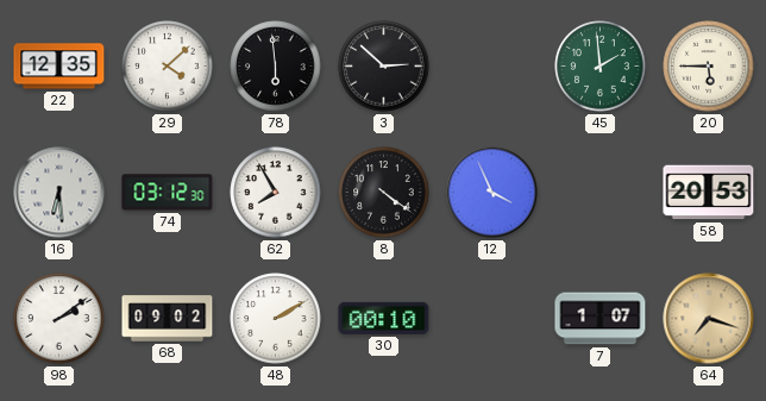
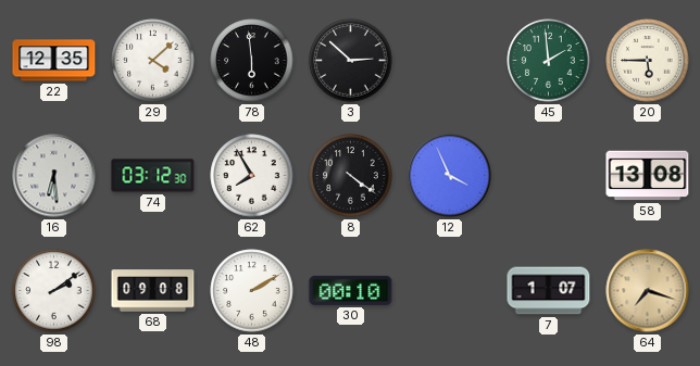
58: 20:53 -> 13:08 (648, 176)
68: 09:02 -> 09:08 (153, 291)
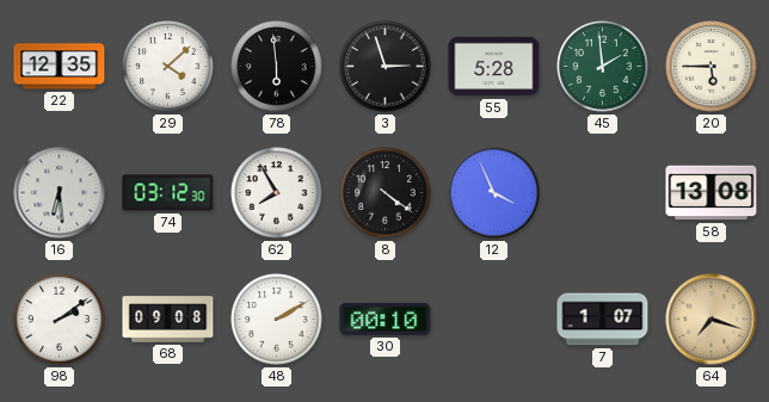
3: 2:52 -> 2:57 (386, 67)
55: none -> 5:28 (494, 67)
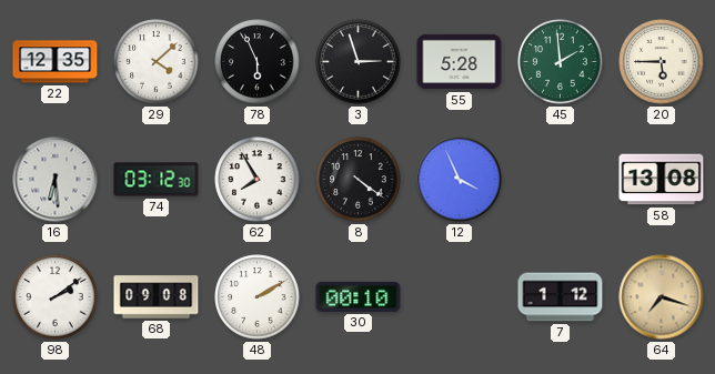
78: 5:59 -> 5:56 (258, 62)
7: 1:07 -> 1:12 (561, 297)
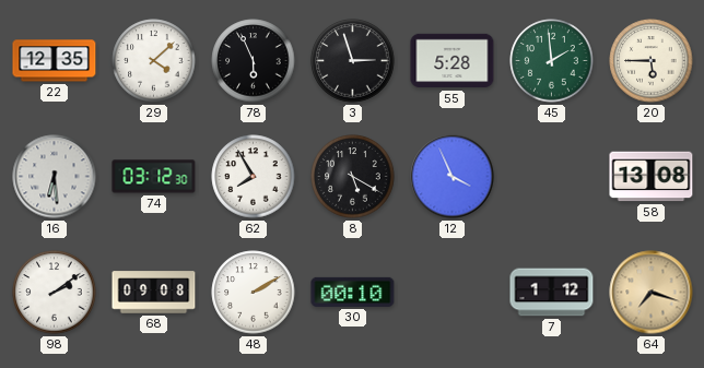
8: 4:21 -> 5:20 (353, 177)
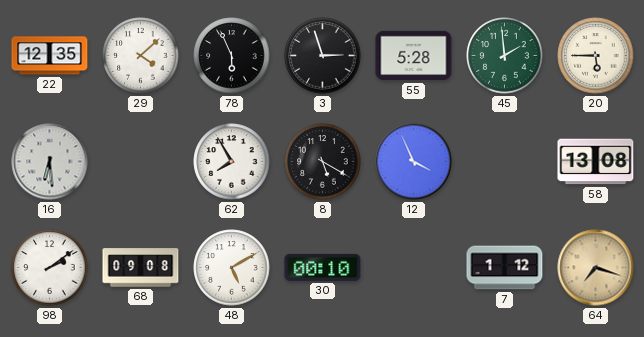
74: 03:12 -> none (154, 177)
48: 2:10 -> 5:10 (232, 268)
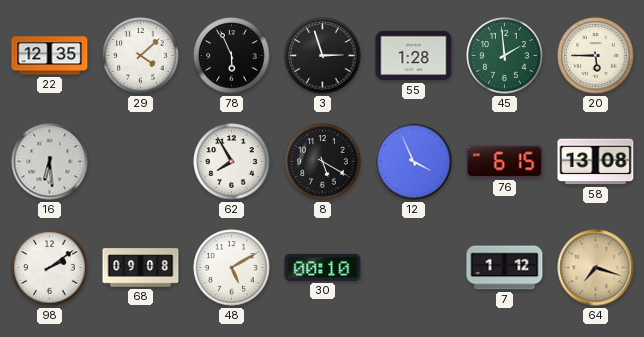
55: 5:28 -> 1:28 (414, 56)
76: none -> 6:15 (505, 162)
